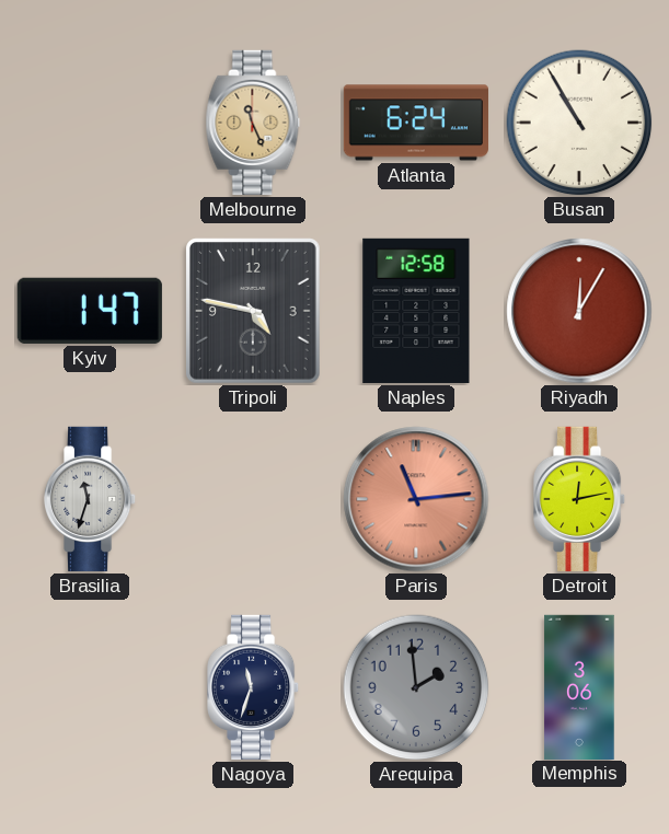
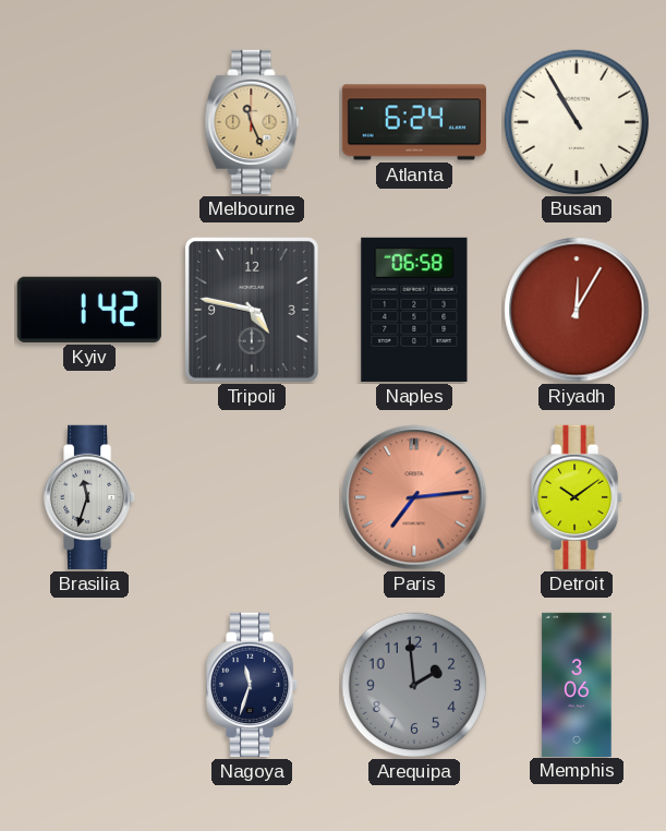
Kyiv: 1:47 -> 1:42 (89, 310)
Naples: 12:58 -> 06:58 (414, 310)
Paris: 11:14 -> 7:14 (414, 497)
Detroit: 12:13 -> 10:09 (578, 497)
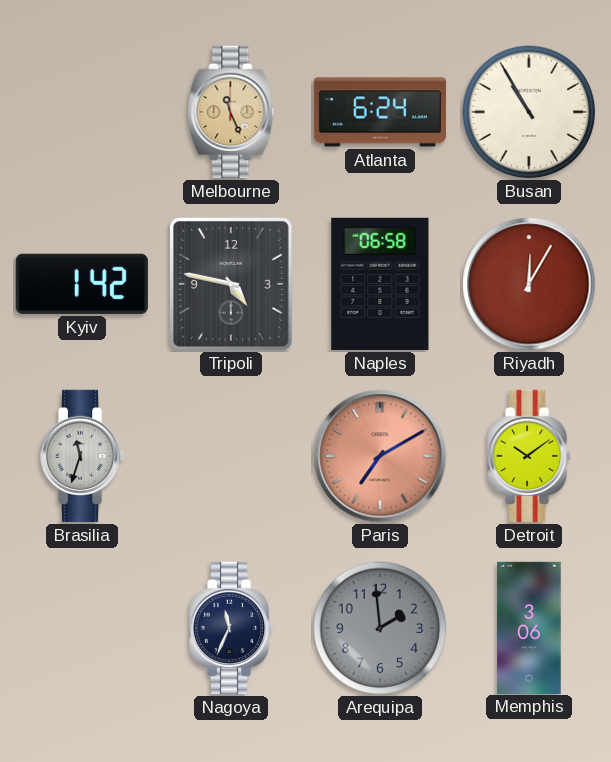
Paris: 7:14 -> 7:10 (380, 456)
Nagoya: 11:33 -> 11:34 (232, 628)
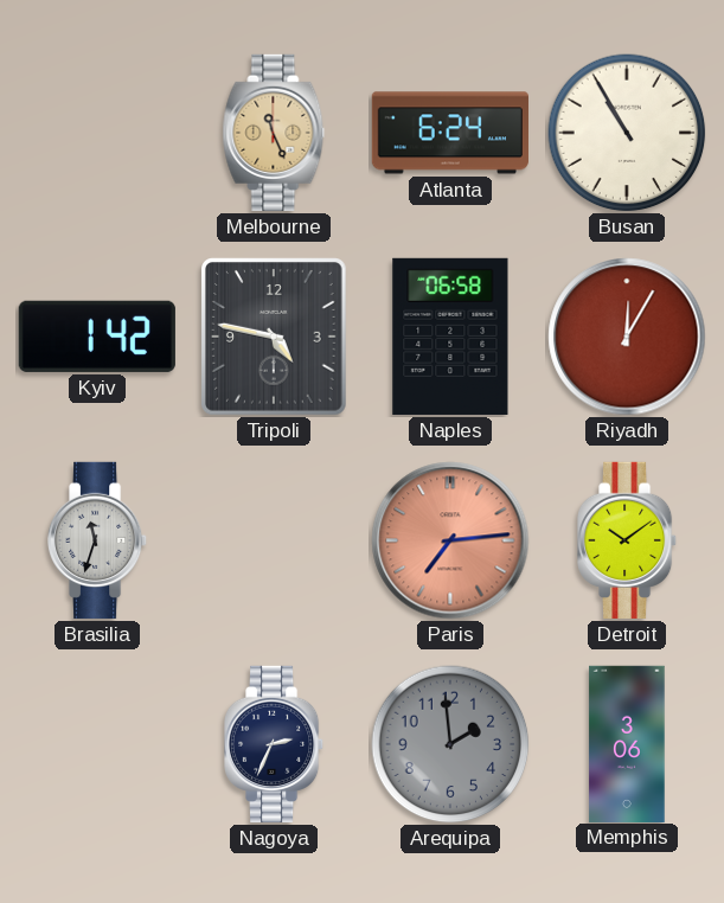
Paris: 7:10 -> 7:14 (450, 540)
Nagoya: 11:34 -> 2:34 (275, 744)
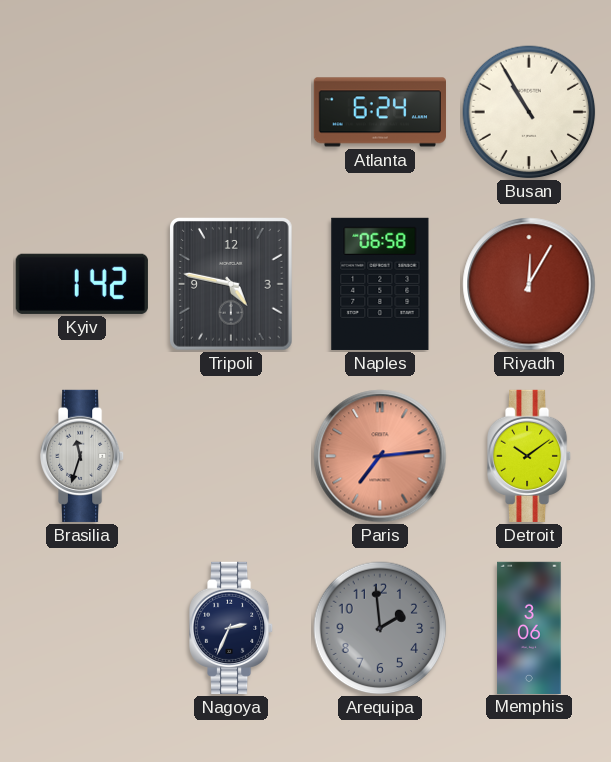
Melbourne: 11:26 -> none (274, 133)
